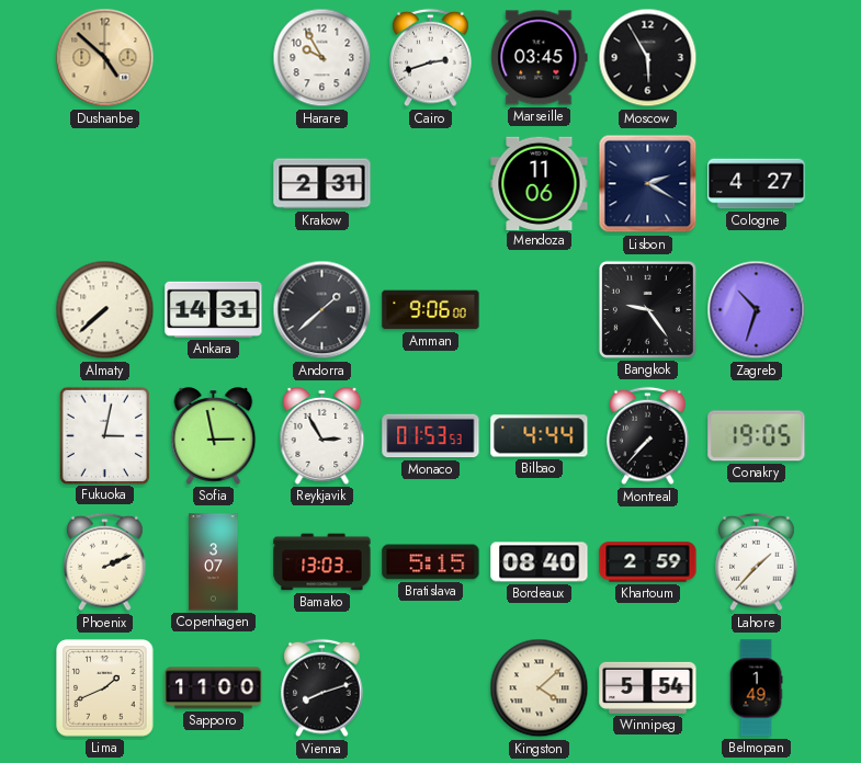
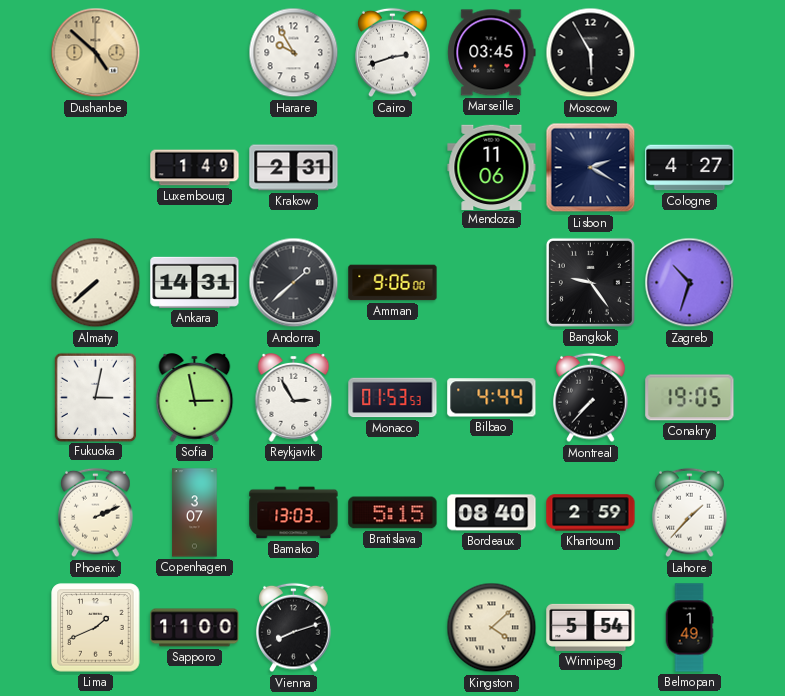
Luxembourg: none -> 1:49 (195, 168)
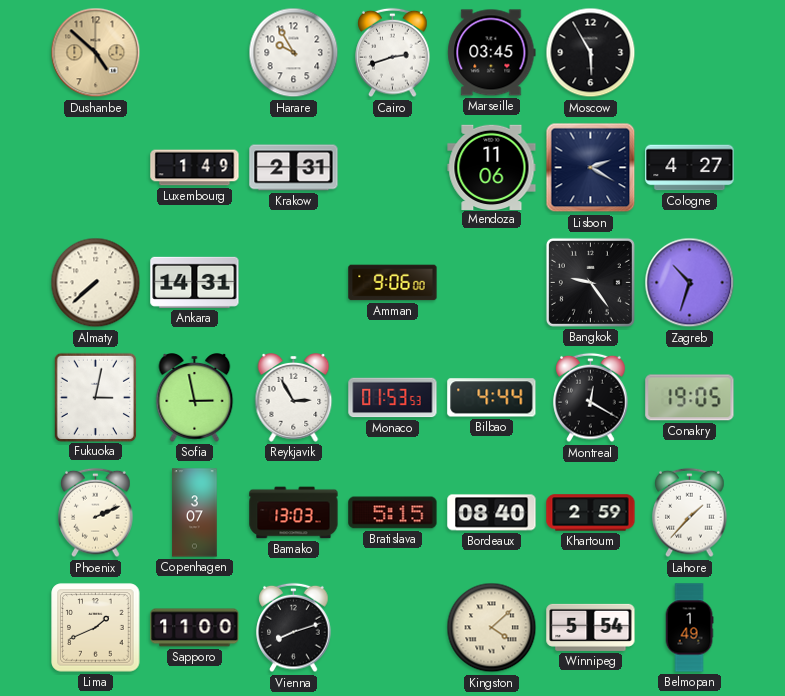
Andorra: 1:38 -> none (294, 283)
Montreal: 7:37 -> 12:20 (591, 398)
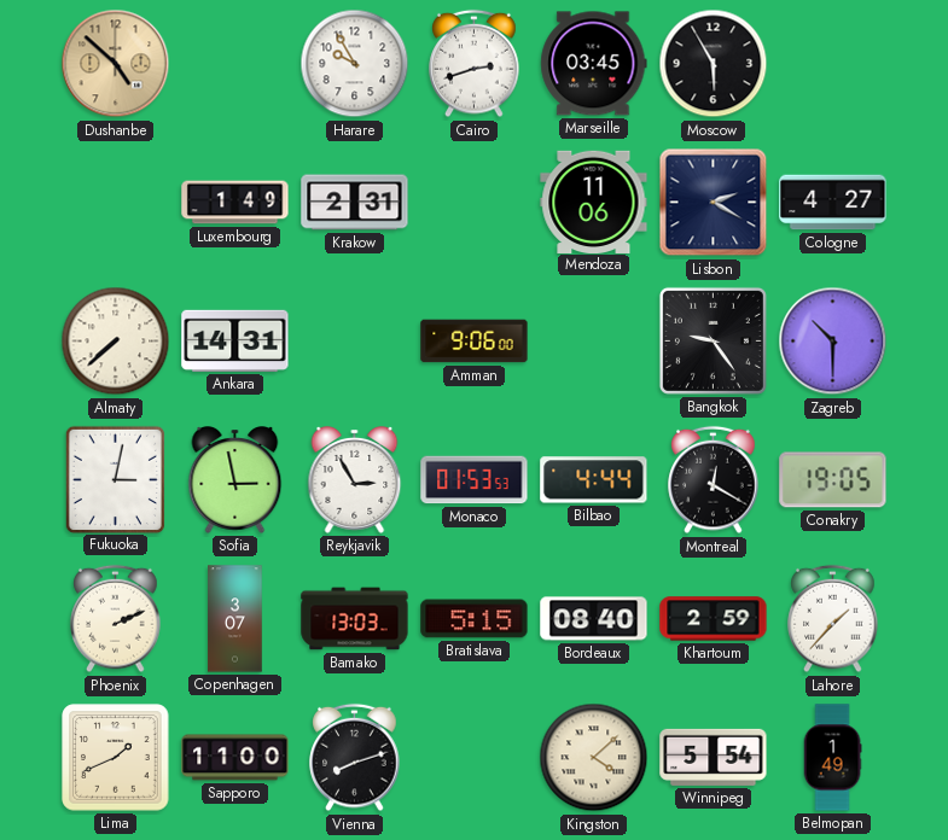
Zagreb: 10:33 -> 10:30 (833, 342)
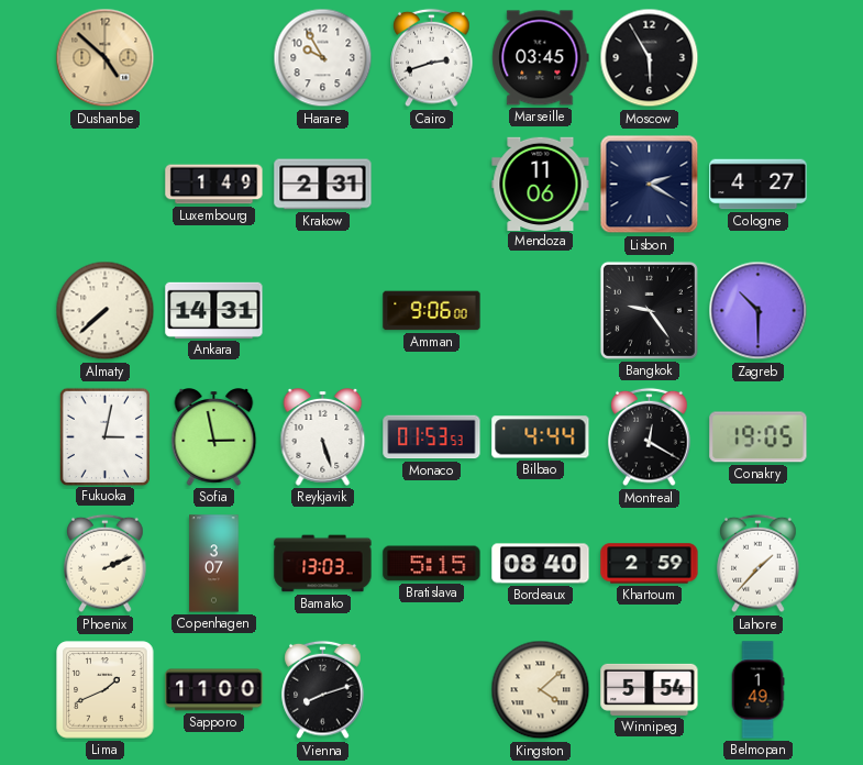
Reykjavik: 2:55 -> 5:27 (323, 437)
